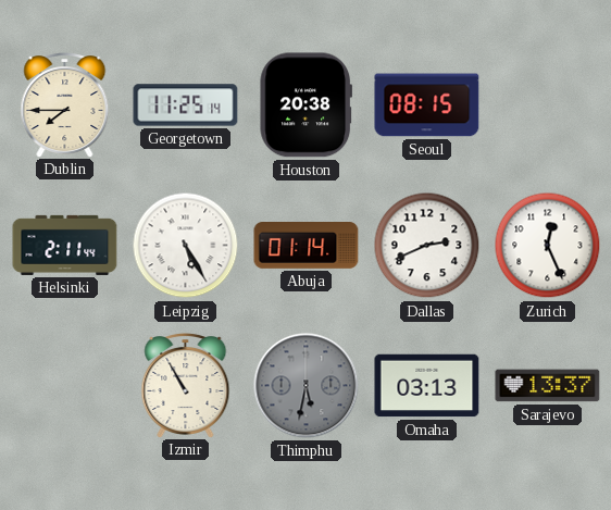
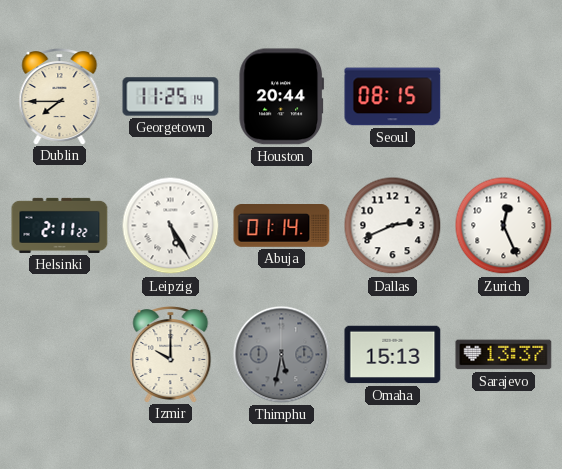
Houston: 20:38 -> 20:44 (281, 97)
Helsinki: 2:11:44 -> 2:11:22 (60, 225)
Izmir: 10:55 -> 10:00 (171, 355)
Omaha: 03:13 -> 15:13 (393, 355)
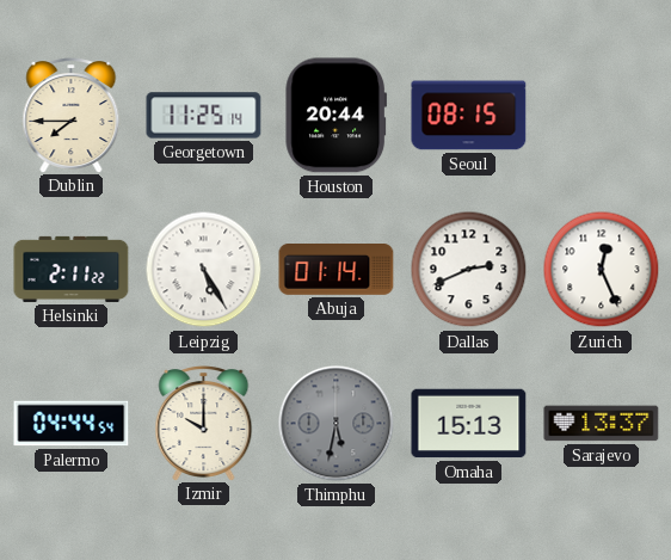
Palermo: none -> 04:44 (72, 424)
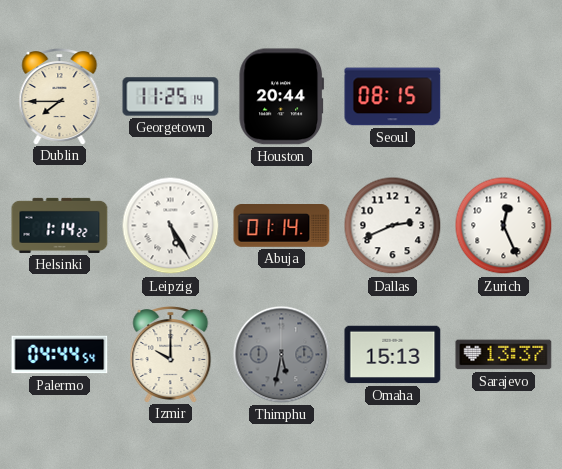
Helsinki: 2:11 -> 1:14 (60, 225)
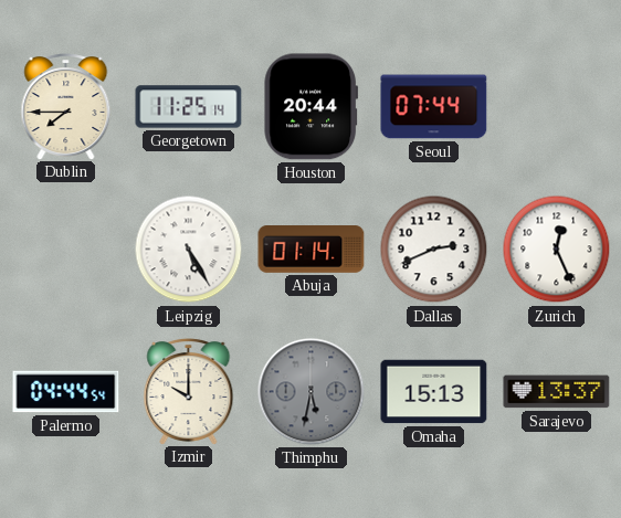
Seoul: 08:15 -> 07:44 (434, 107)
Helsinki: 1:14 -> none (60, 225)
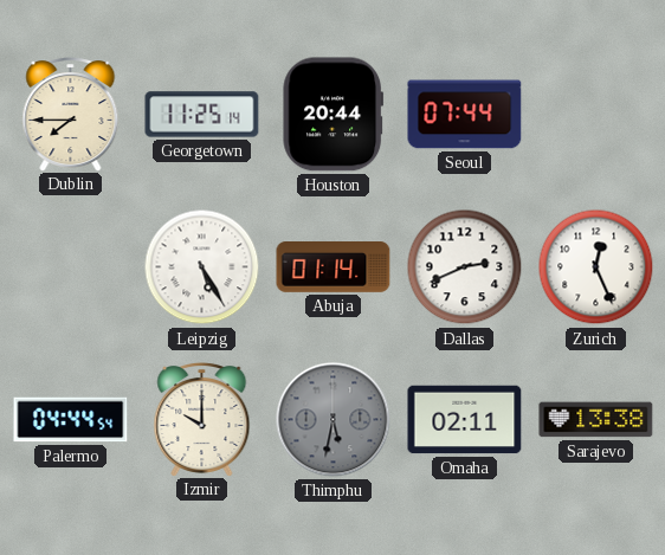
Omaha: 15:13 -> 02:11 (465, 420)
Sarajevo: 13:37 -> 13:38 (596, 420)
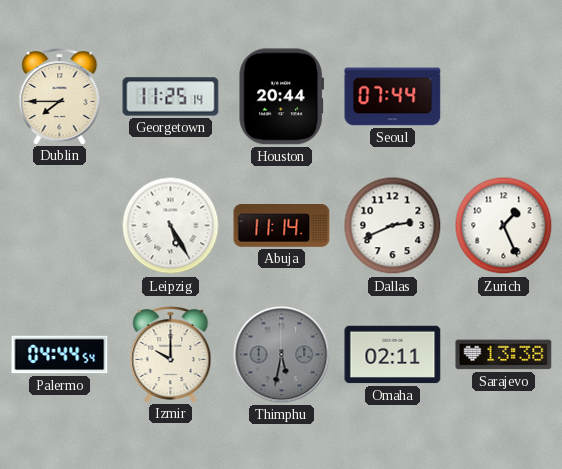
Abuja: 01:14 -> 11:14 (282, 226)
Zurich: 12:26 -> 1:26 (504, 226)
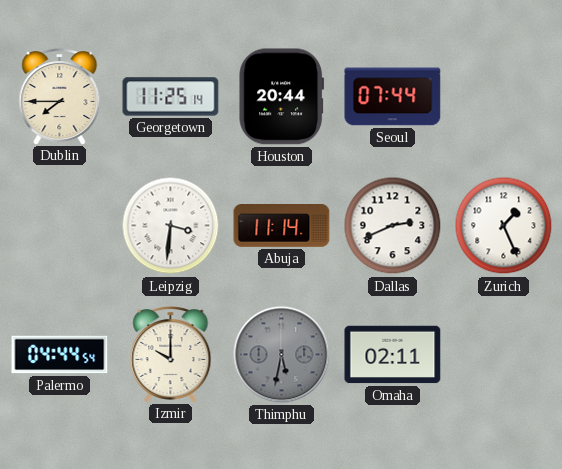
Leipzig: 5:25 -> 3:31 (171, 226)
Sarajevo: 13:38 -> none (504, 355)
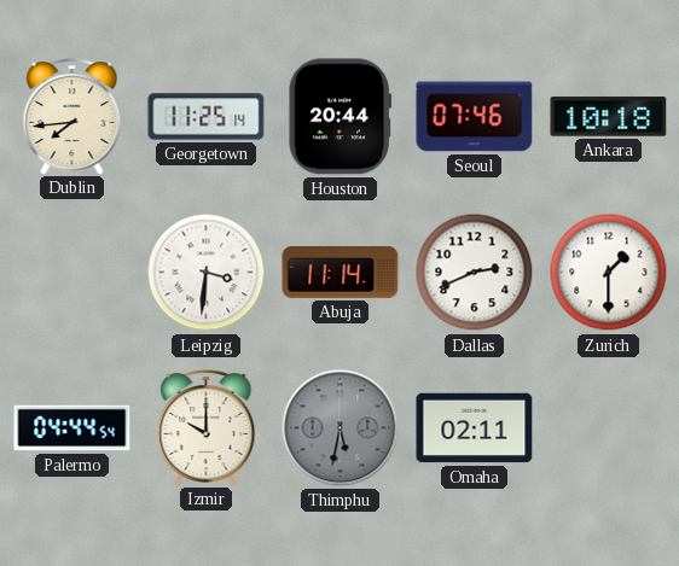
Dublin: 7:45 -> 7:44 (72, 117)
Seoul: 07:44 -> 07:46 (475, 117)
Ankara: none -> 10:18 (609, 117)
Zurich: 1:26 -> 1:30 (609, 273)
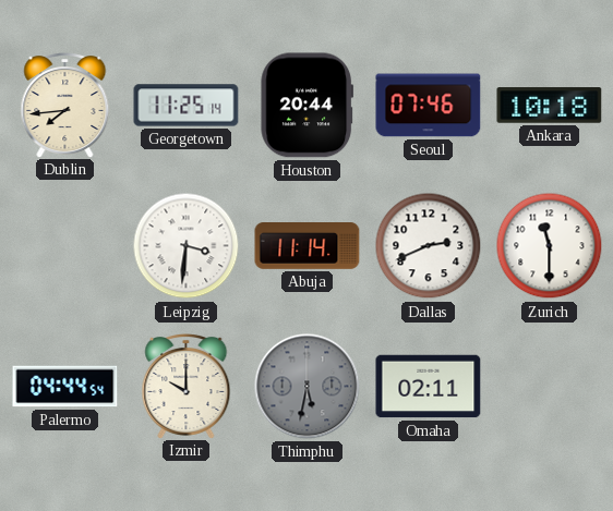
Zurich: 1:30 -> 11:30 (550, 246)
